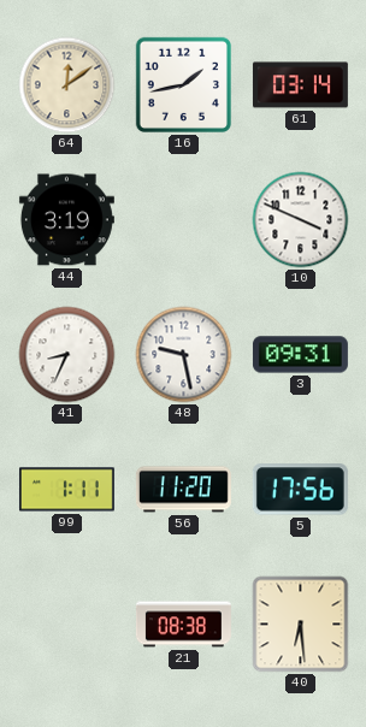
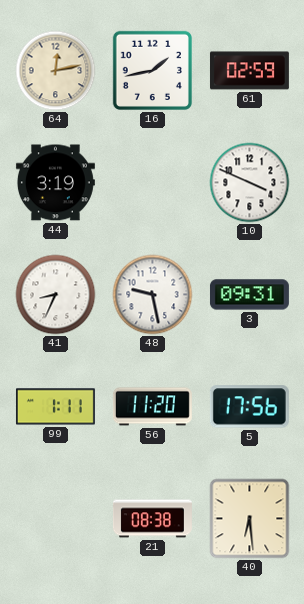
64: 12:09 -> 12:13 (56, 71)
61: 03:14 -> 02:59 (249, 71)
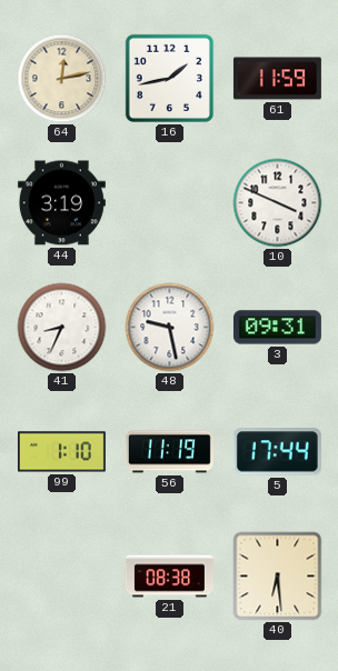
61: 02:59 -> 11:59 (277, 79)
99: 1:11 -> 1:10 (61, 452)
56: 11:20 -> 11:19 (169, 452)
5: 17:56 -> 17:44 (277, 452)
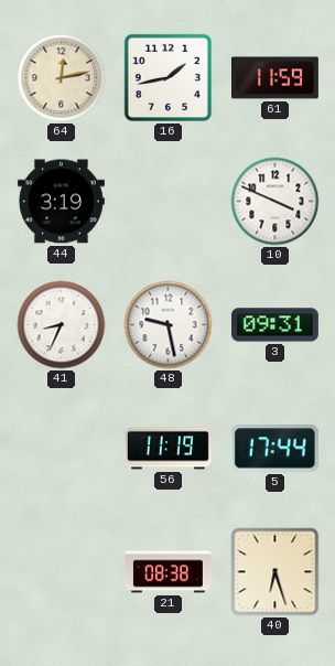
99: 1:10 -> none (61, 452)
40: 6:29 -> 6:27 (275, 572)
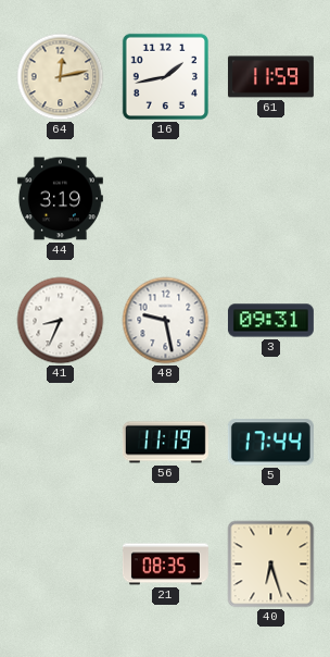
10: 3:49 -> none (275, 202)
21: 08:38 -> 08:35 (165, 565)
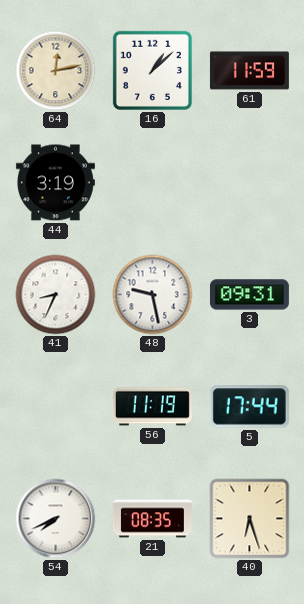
16: 1:43 -> 1:08 (152, 70)
54: none -> 7:41 (56, 519)
